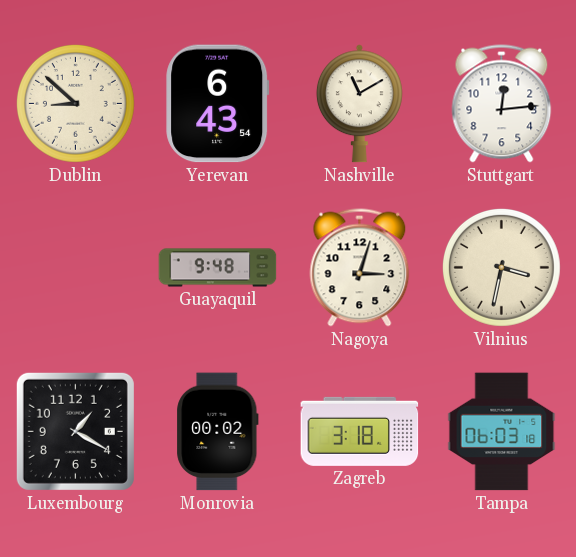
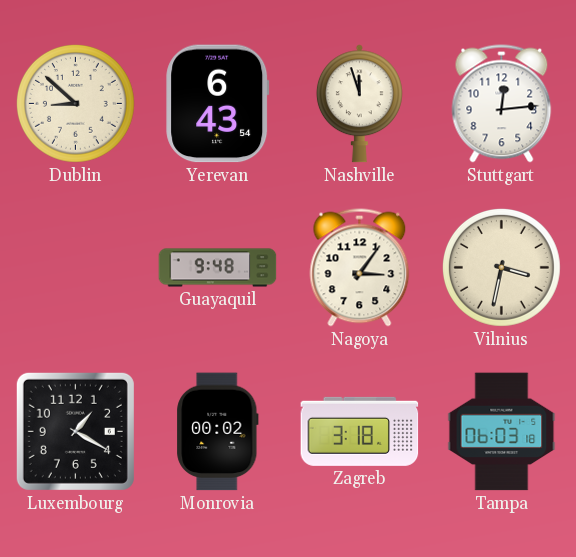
Nashville: 11:10 -> 11:57 (359, 104)
Nagoya: 3:03 -> 3:06 (360, 268)
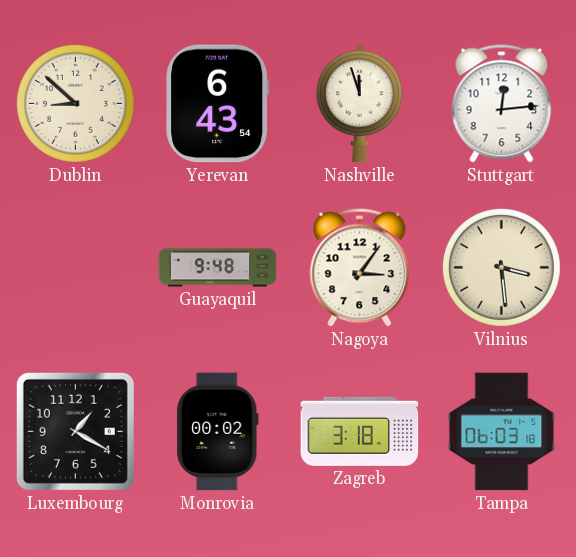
Vilnius: 3:32 -> 3:29 (501, 267)
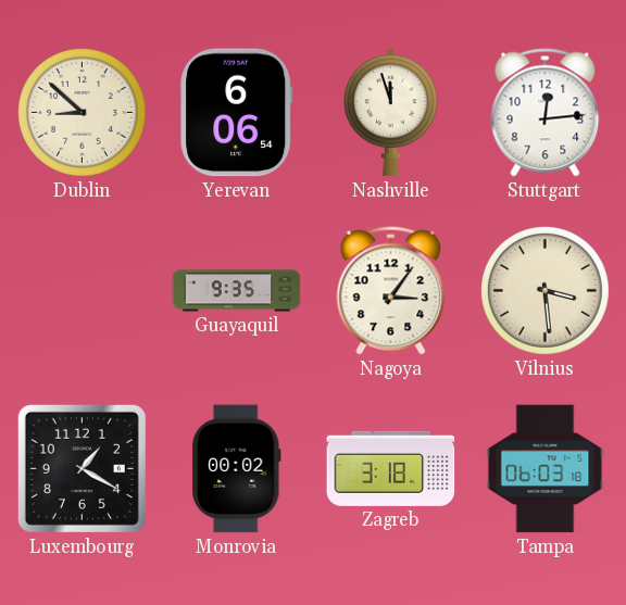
Yerevan: 6:43 -> 6:06 (237, 113)
Guayaquil: 9:48 -> 9:35 (237, 291)
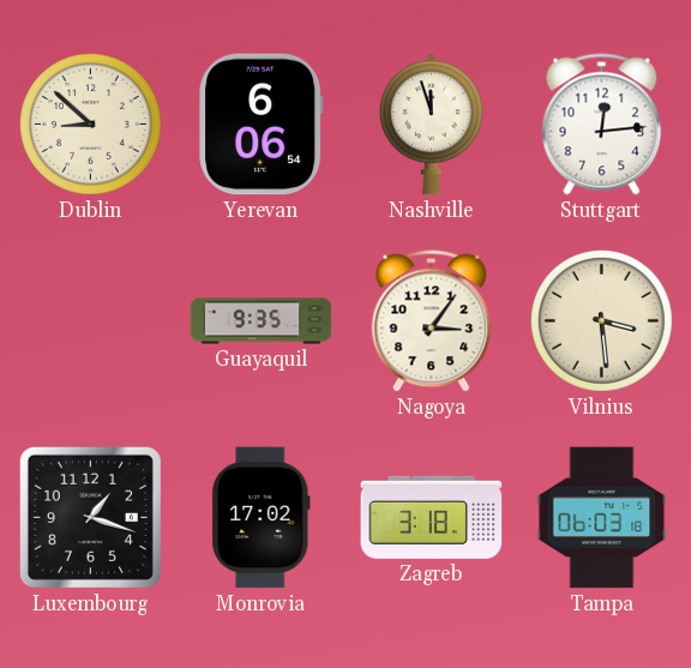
Luxembourg: 1:20 -> 1:18 (90, 517)
Monrovia: 00:02 -> 17:02 (262, 518)
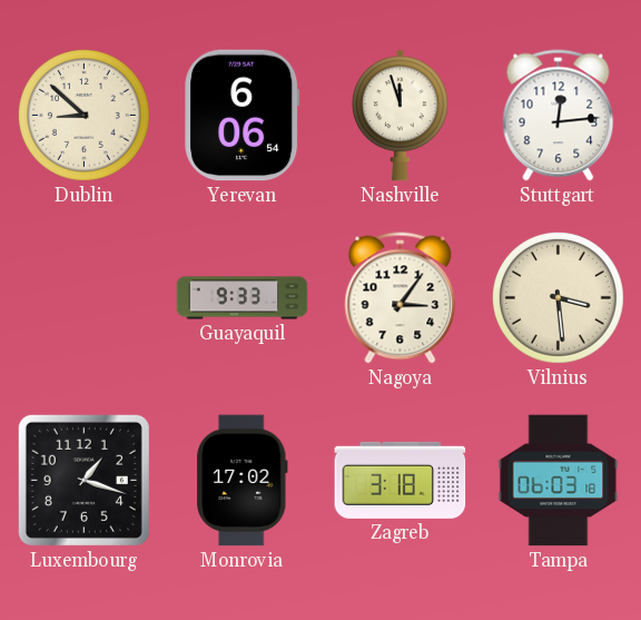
Guayaquil: 9:35 -> 9:33 (243, 298)
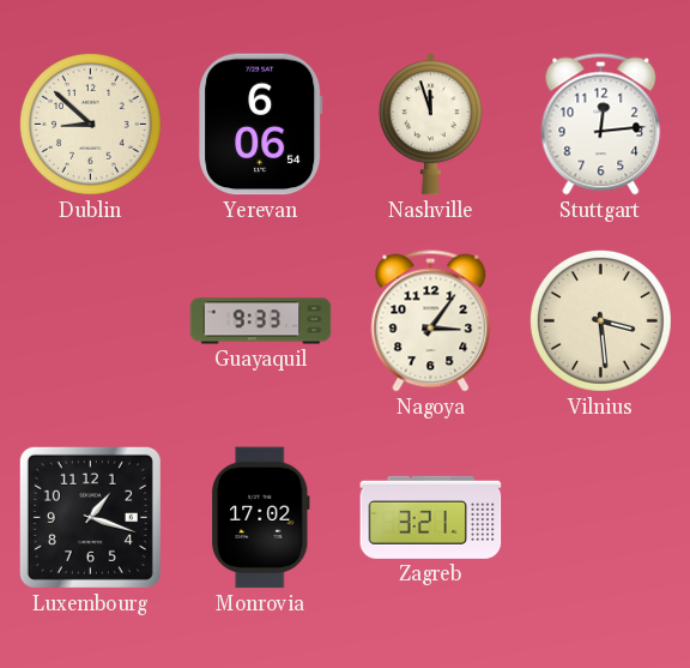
Zagreb: 3:18 -> 3:21 (431, 517)
Tampa: 06:03 -> none (559, 481)
